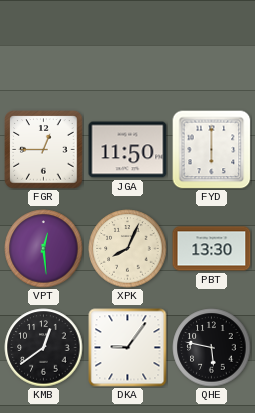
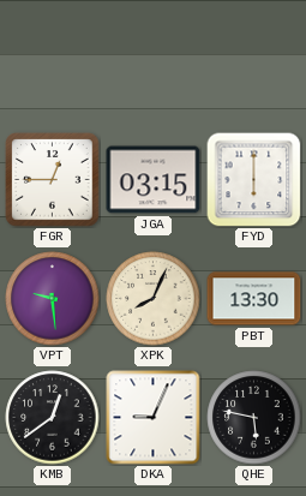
JGA: 11:50 -> 03:15 (154, 180)
VPT: 12:29 -> 9:29 (53, 299)
DKA: 9:06 -> 9:04 (154, 418)
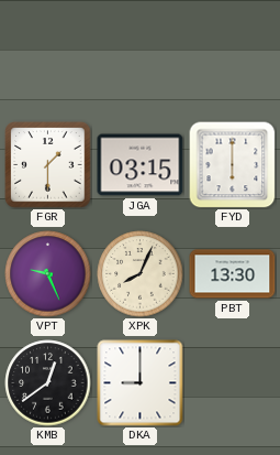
FGR: 12:45 -> 1:30 (48, 165)
VPT: 9:29 -> 9:26 (48, 274)
DKA: 9:04 -> 9:00 (141, 383)
QHE: 5:47 -> none (254, 418)
